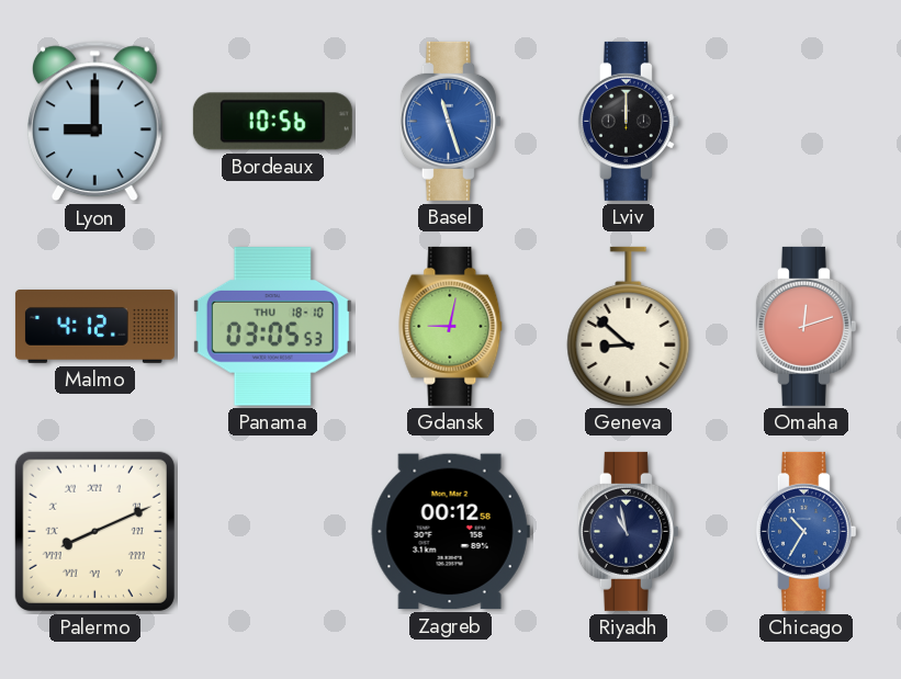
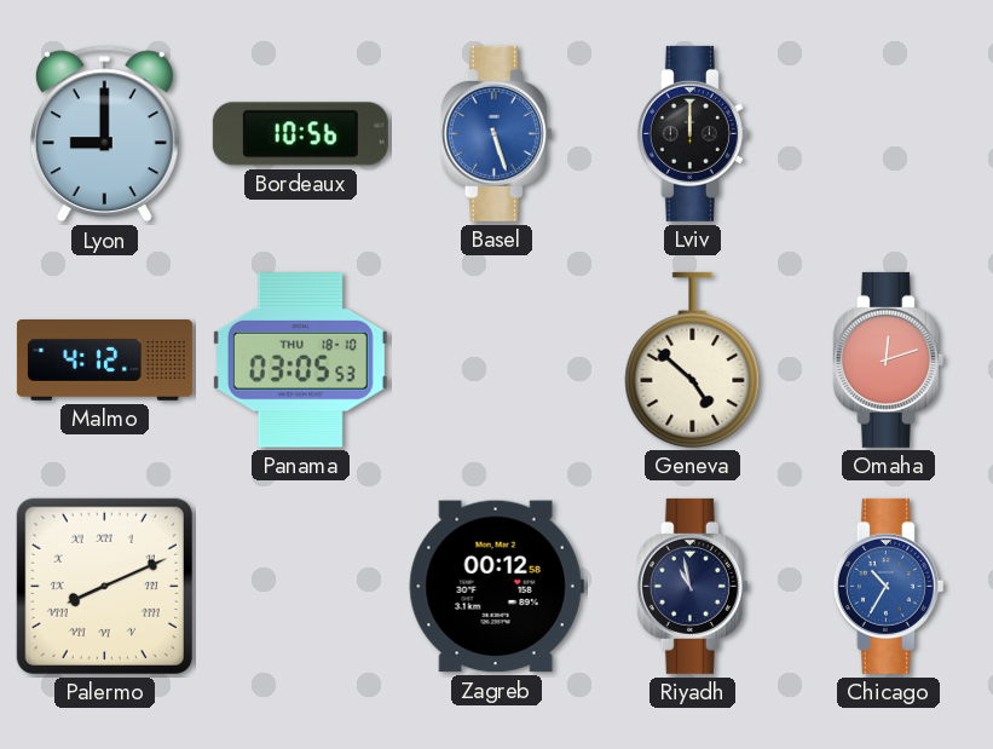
Basel: 11:27 -> 5:27 (496, 133)
Gdansk: 9:02 -> none (451, 326)
Geneva: 8:52 -> 4:52 (693, 359)
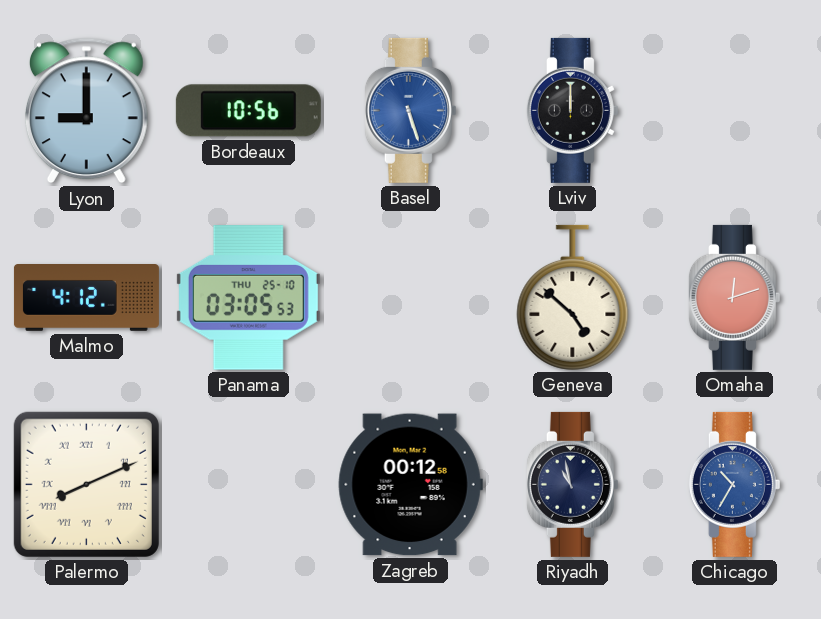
Panama date: THU 18-10 -> THU 25-10 (248, 298)
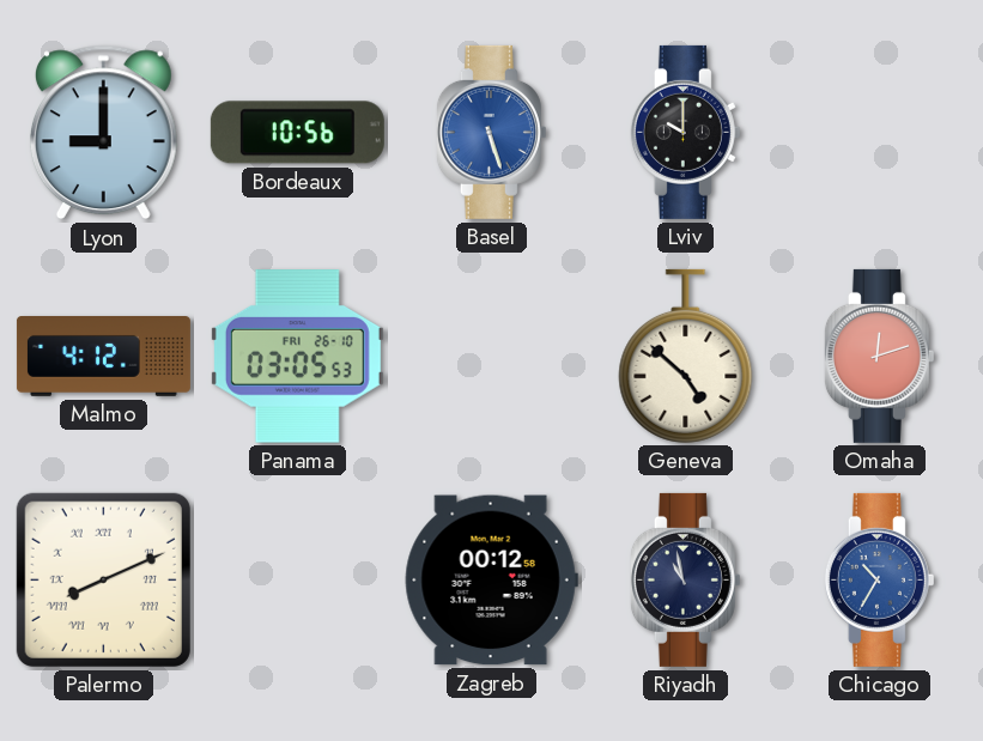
Lviv: 12:00 -> 10:00 (685, 132)
Panama date: THU 25-10 -> FRI 26-10 (297, 357)
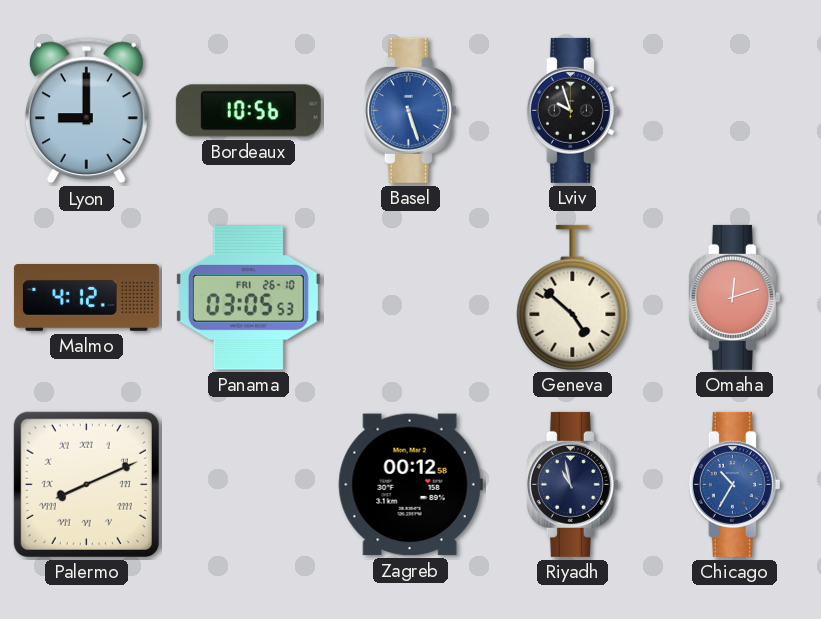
Lviv: 10:00 -> 9:57 (572, 110)
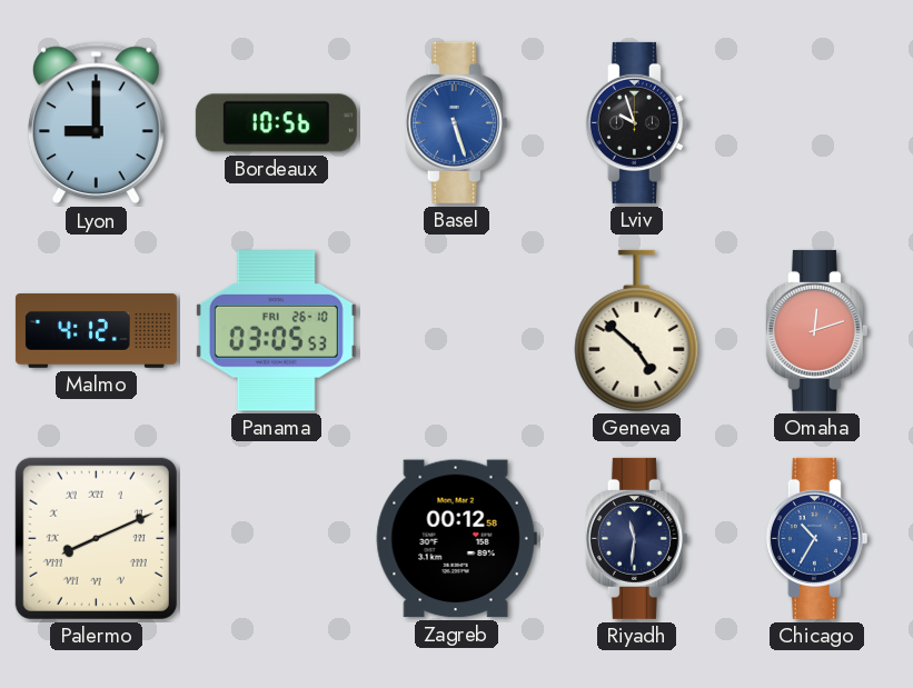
Riyadh: 10:58 -> 11:31 (636, 538)
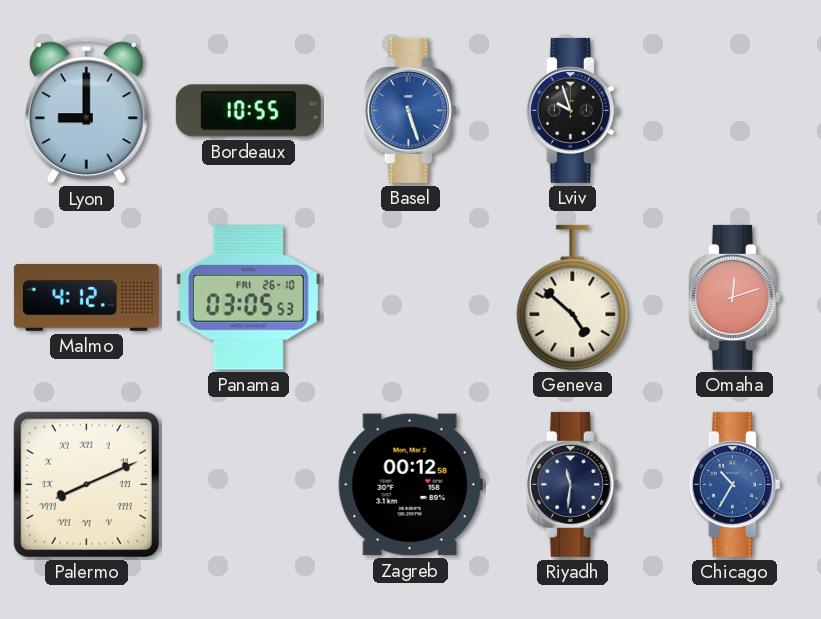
Bordeaux: 10:56 -> 10:55 (248, 111)
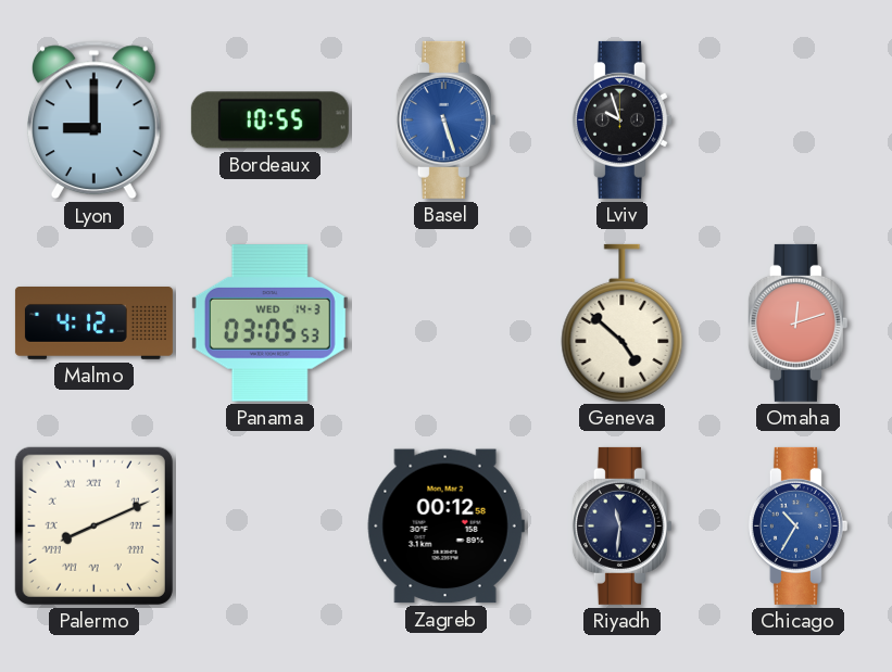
Panama date: FRI 26-10 -> WED 14-3 (269, 324)
